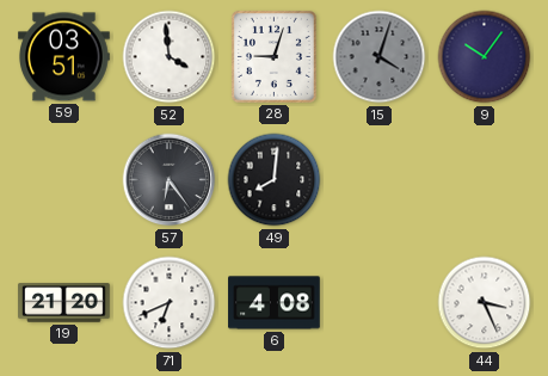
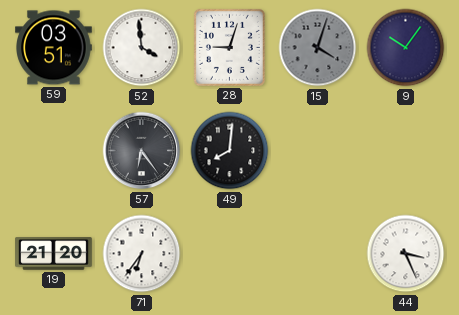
71: 6:41 -> 6:36 (142, 254)
6: 4:08 -> none (275, 303)
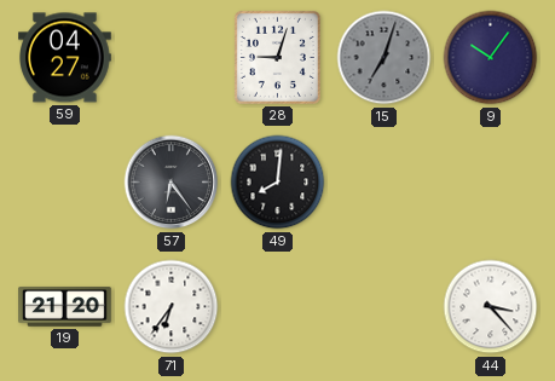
59: 03:51 -> 04:27 (65, 58)
52: 3:59 -> none (142, 48)
15: 4:03 -> 7:03 (385, 58)
44: 3:26 -> 3:23 (491, 307)
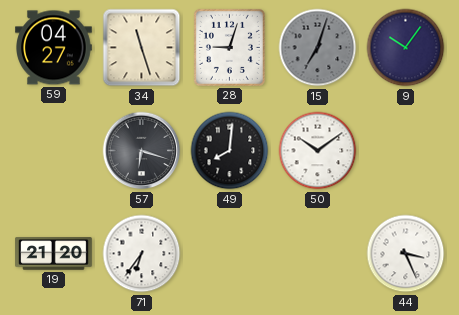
34: none -> 11:27 (142, 48)
57: 6:24 -> 6:18 (142, 151)
50: none -> 10:09 (318, 151)
44: 3:23 -> 3:26 (406, 254)
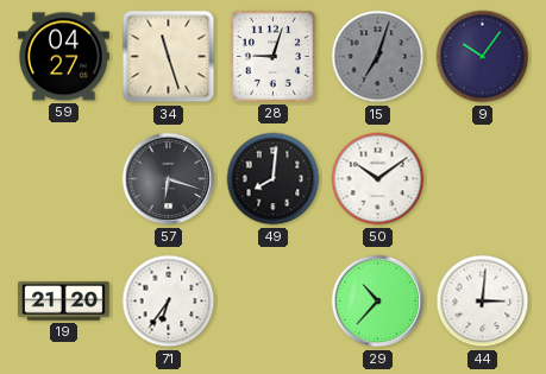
29: none -> 10:37 (378, 302)
44: 3:26 -> 3:01 (483, 302)
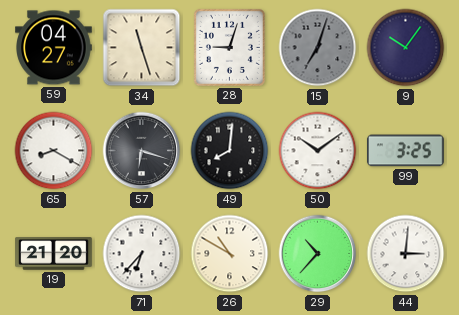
65: none -> 8:20 (54, 151)
99: none -> 3:25 (405, 151)
71: 6:36 -> 6:37 (142, 254)
26: none -> 10:50 (230, 254)
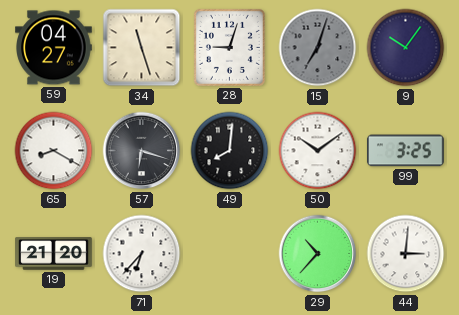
26: 10:50 -> none (230, 254)
